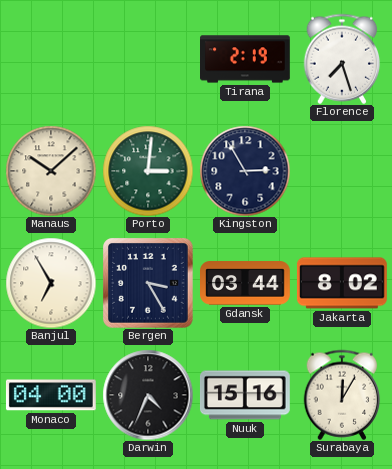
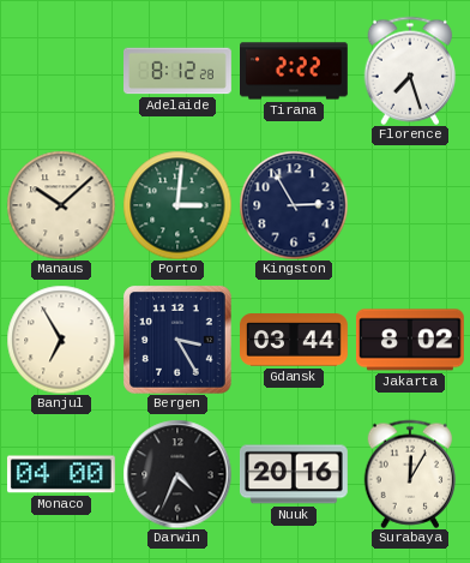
Adelaide: none -> 8:12 (179, 71)
Tirana: 2:19 -> 2:22 (295, 71)
Nuuk: 15:16 -> 20:16 (294, 474)
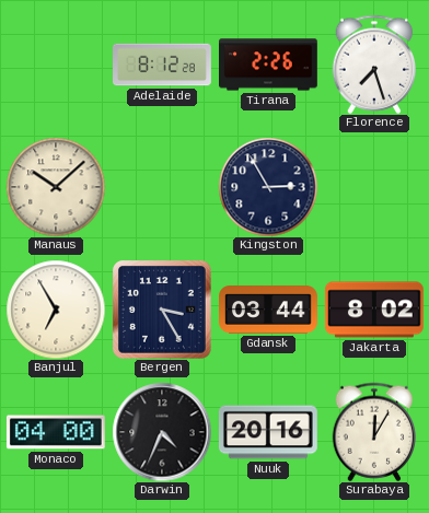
Tirana: 2:22 -> 2:26 (269, 65)
Porto: 3:01 -> none (177, 205)
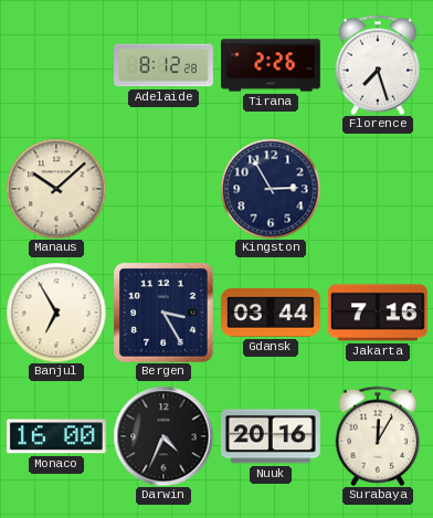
Jakarta: 8:02 -> 7:16 (378, 313)
Monaco: 04:00 -> 16:00 (56, 436)
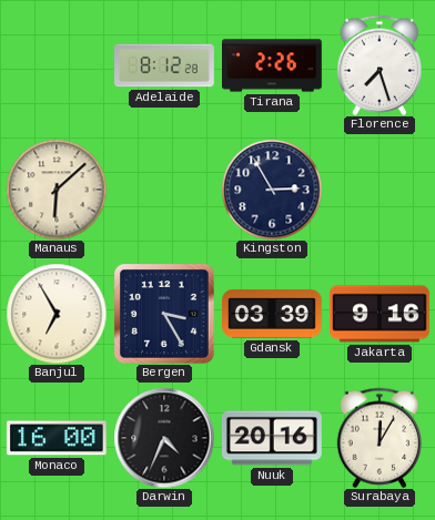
Manaus: 10:08 -> 6:08 (57, 190)
Gdansk: 03:44 -> 03:39 (273, 314)
Jakarta: 7:16 -> 9:16 (380, 314)
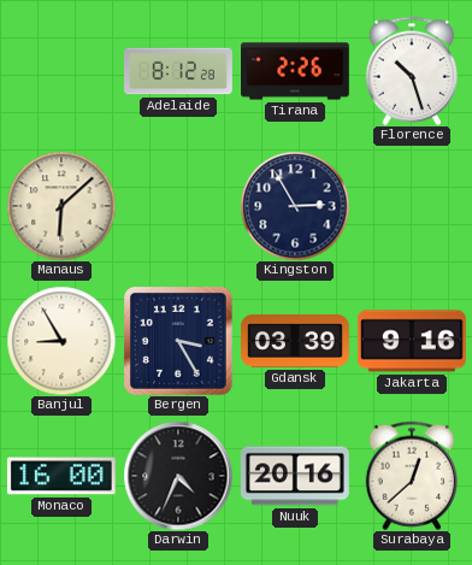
Florence: 7:27 -> 10:27 (412, 71)
Banjul: 6:55 -> 8:55 (61, 341)
Surabaya: 12:05 -> 12:38 (412, 476)
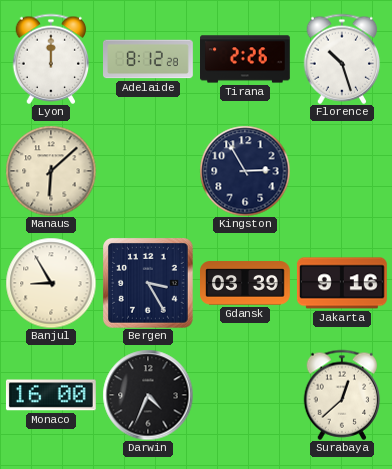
Lyon: none -> 12:00 (51, 59)
Nuuk: 20:16 -> none (295, 476)
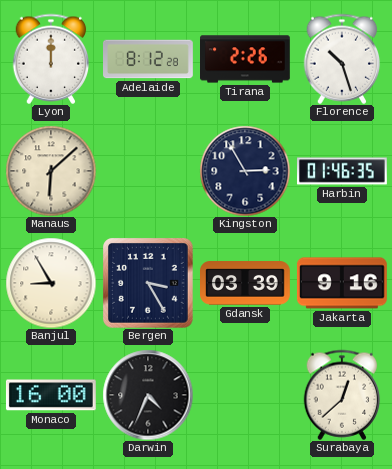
Harbin: none -> 01:46 (343, 171)
